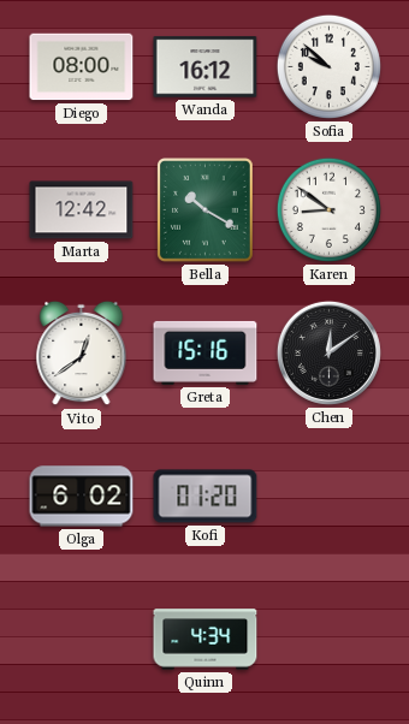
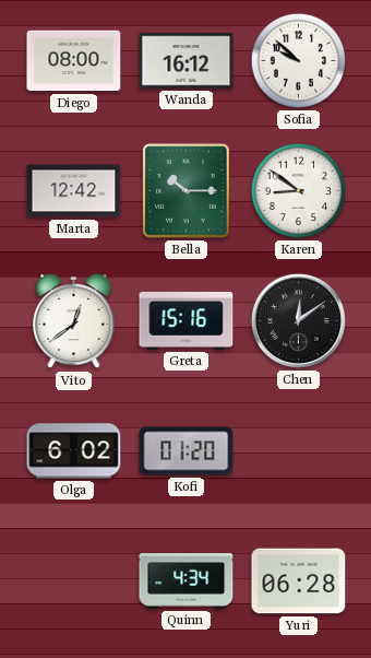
Bella: 10:20 -> 10:15 (187, 191)
Yuri: none -> 06:28 (299, 581)
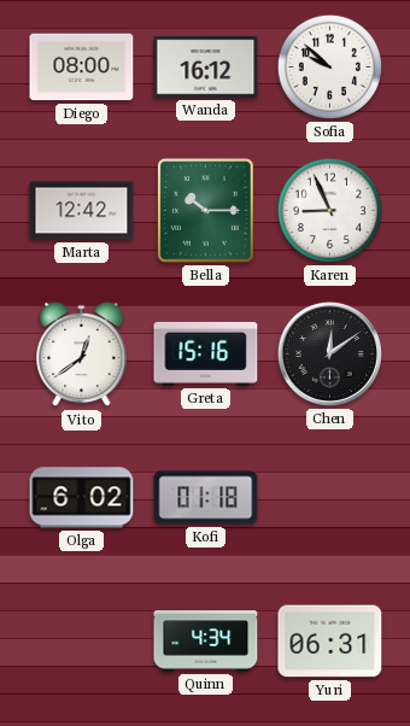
Karen: 8:51 -> 8:56 (329, 210)
Kofi: 01:20 -> 01:18 (206, 498)
Yuri: 06:28 -> 06:31 (330, 642)
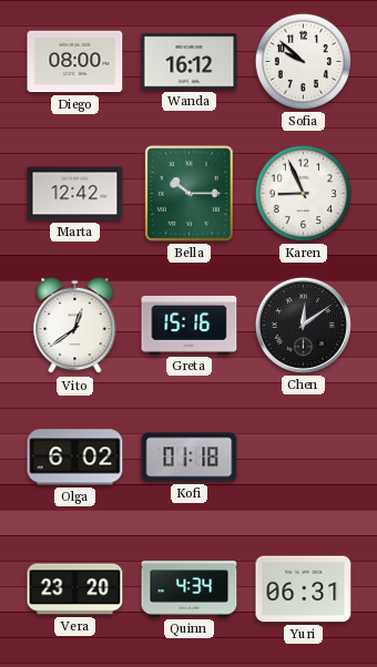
Vera: none -> 23:20 (75, 589)
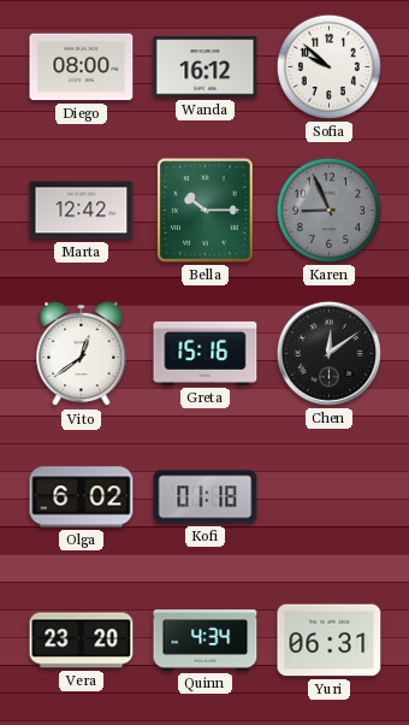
Karen dial: white -> grey (328, 210)
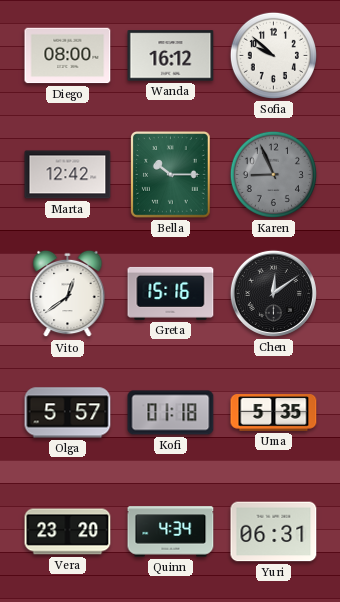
Olga: 6:02 -> 5:57 (68, 413)
Uma: none -> 5:35 (274, 413)
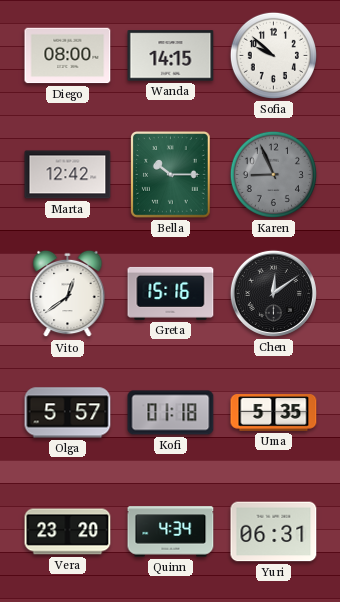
Wanda: 16:12 -> 14:15 (171, 56)
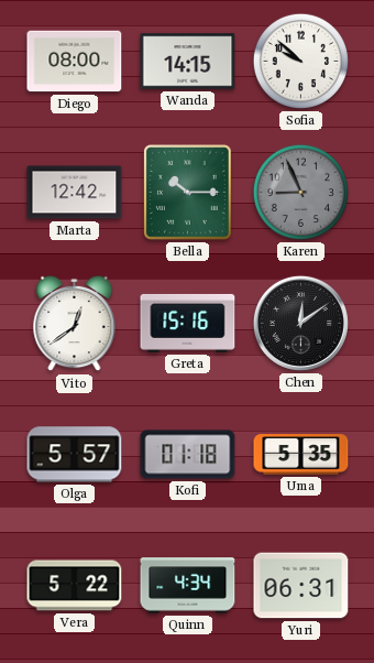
Vera: 23:20 -> 5:22 (75, 586)
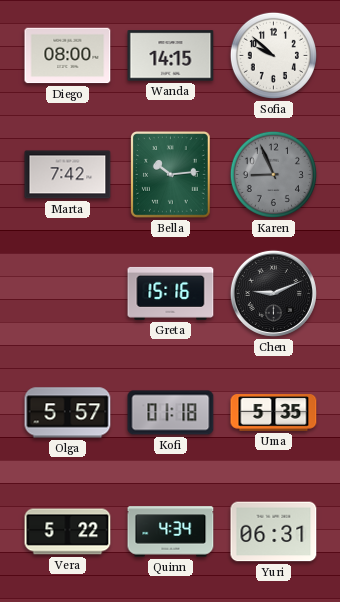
Marta: 12:42 -> 7:42 (68, 175)
Bella: 10:15 -> 10:14 (171, 175)
Vito: 12:39 -> none (75, 324)
Chen: 12:09 -> 9:11 (273, 293)
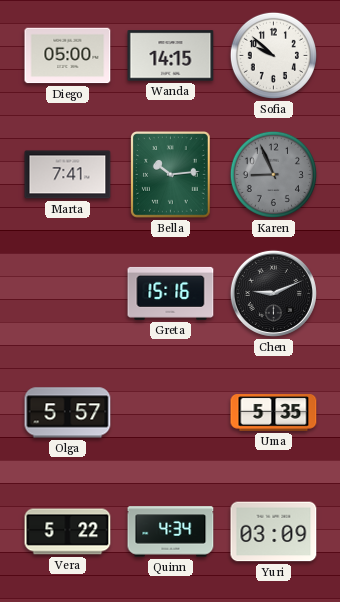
Diego: 08:00 -> 05:00 (68, 56)
Marta: 7:42 -> 7:41 (68, 175)
Kofi: 01:18 -> none (171, 413)
Yuri: 06:31 -> 03:09 (274, 532)
